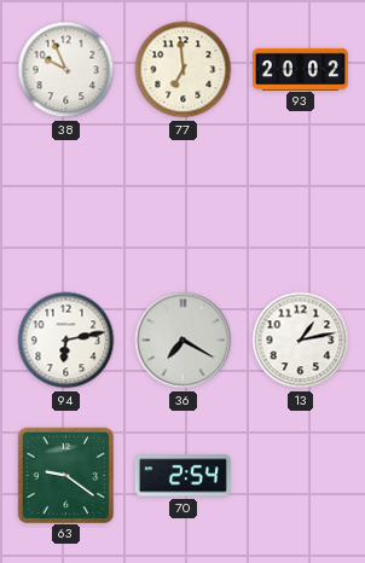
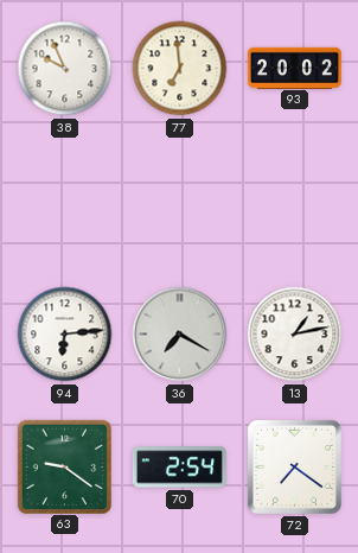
94: 6:13 -> 6:14 (65, 335)
72: none -> 7:21 (294, 466)
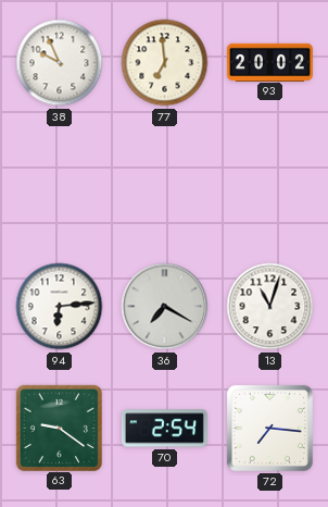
13: 1:13 -> 11:03 (270, 307)
72: 7:21 -> 7:16 (269, 428)
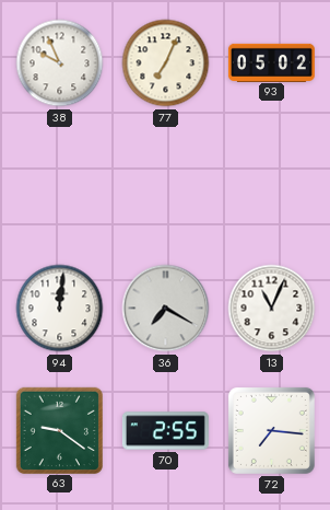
77: 6:59 -> 7:04 (166, 63)
93: 20:02 -> 05:02 (271, 62)
94: 6:14 -> 12:01 (60, 309)
13: 11:03 -> 11:04 (272, 309)
70: 2:54 -> 2:55 (165, 431)
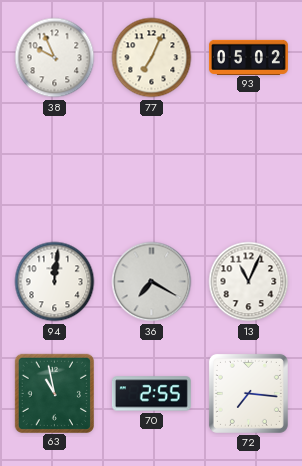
63: 9:21 -> 10:58 (54, 393)
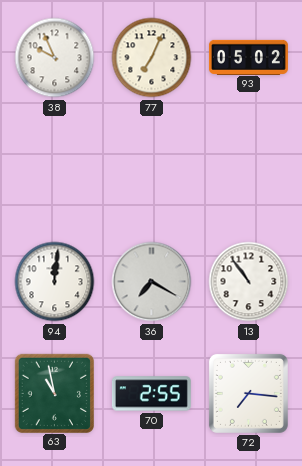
13: 11:04 -> 10:54 (249, 282)
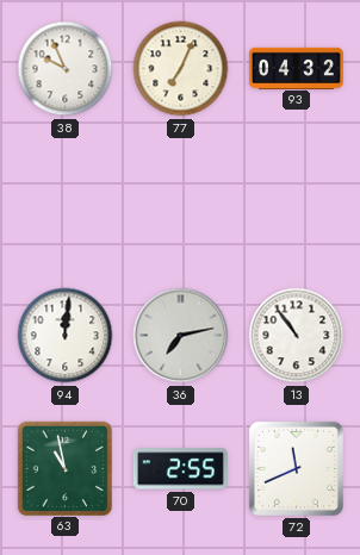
93: 05:02 -> 04:32 (296, 68)
36: 7:20 -> 7:13 (181, 336)
72: 7:16 -> 11:41 (296, 468)
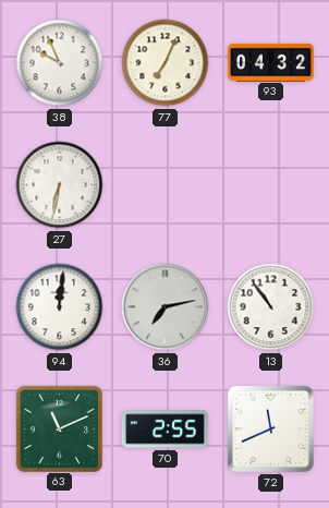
27: none -> 6:32 (60, 185)
63: 10:58 -> 11:11 (59, 428)
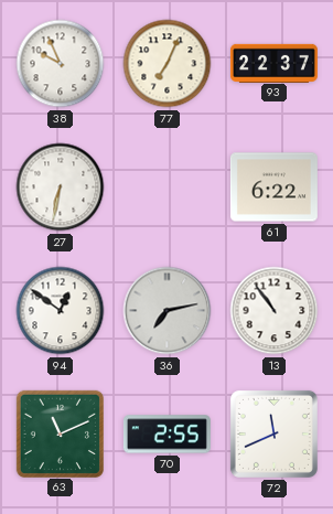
93: 04:32 -> 22:37 (273, 63)
61: none -> 6:22 (273, 188)
94: 12:01 -> 12:51 (61, 311)
